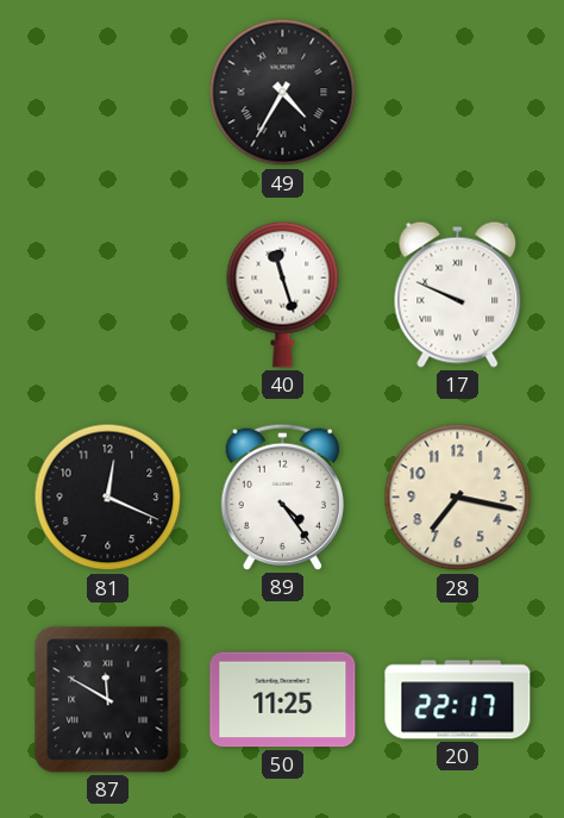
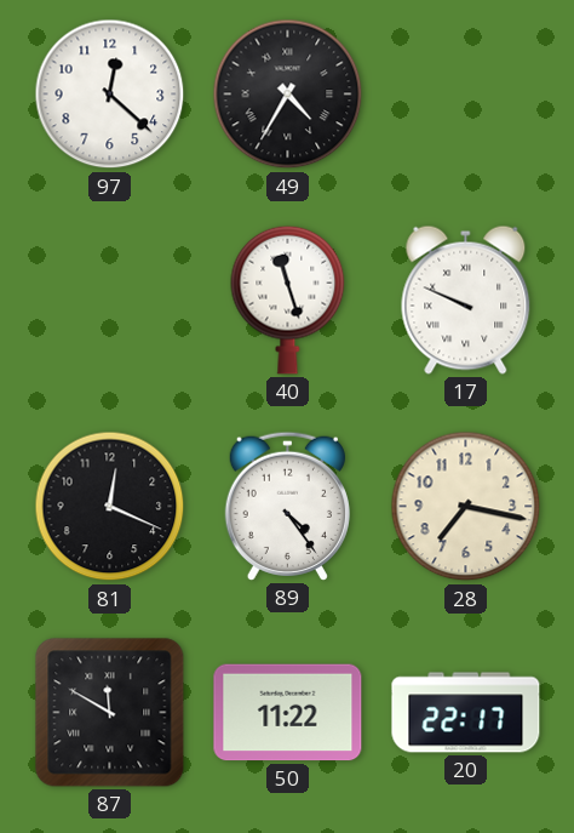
97: none -> 12:22 (110, 95)
50: 11:25 -> 11:22 (288, 713)
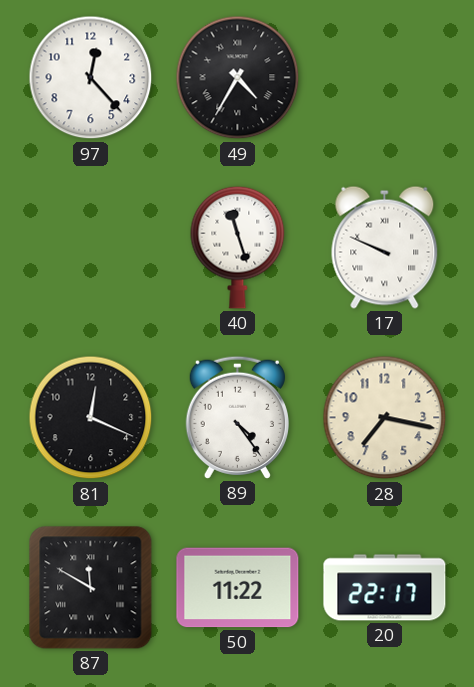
97: 12:22 -> 12:23 (91, 78)
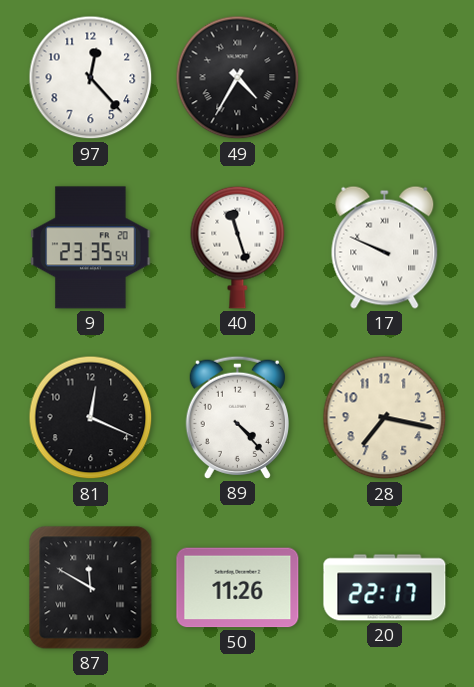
9: none -> 23:35 (91, 248)
89: 4:24 -> 4:23 (237, 417)
50: 11:22 -> 11:26 (238, 588)
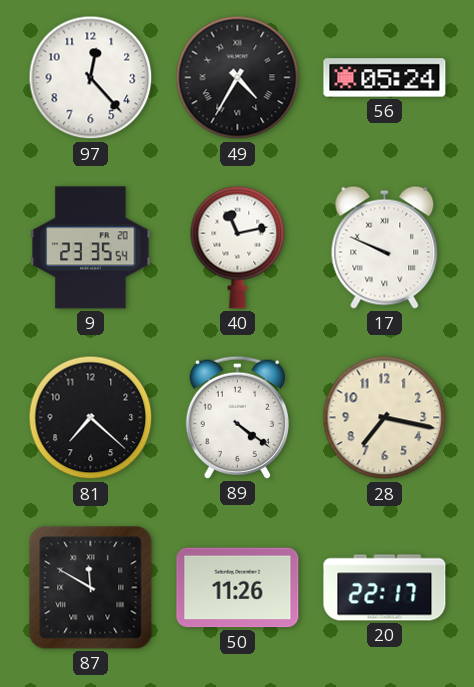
56: none -> 05:24 (385, 78)
40: 11:27 -> 11:13 (238, 247)
81: 12:19 -> 7:22 (91, 418)
89: 4:23 -> 4:21 (237, 417)
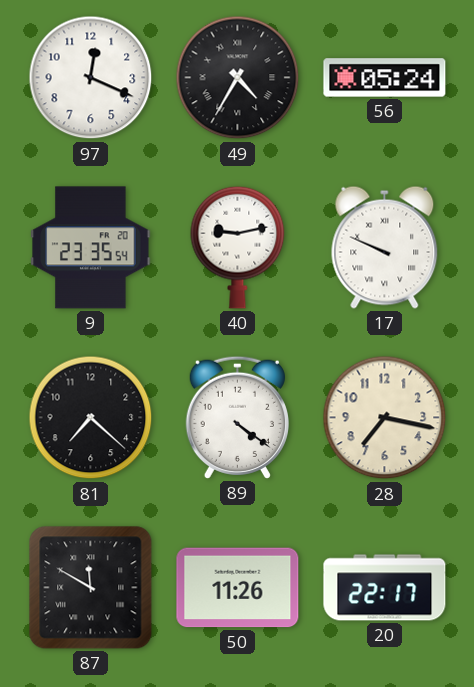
97: 12:23 -> 12:19 (91, 78)
40: 11:13 -> 9:13 (238, 247)
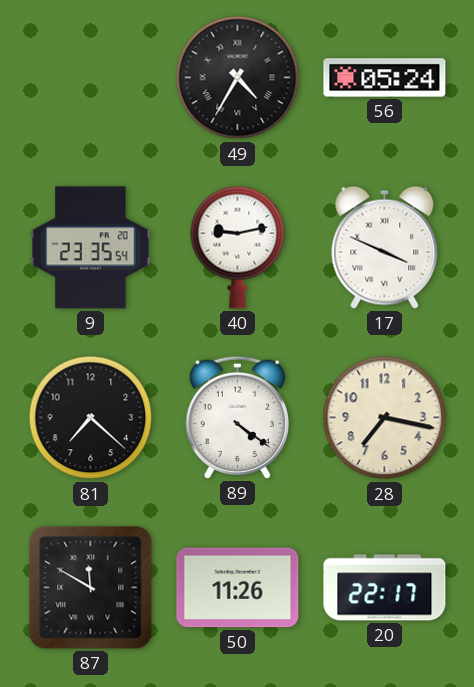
97: 12:19 -> none (91, 78)
17: 9:49 -> 3:49 (385, 247)
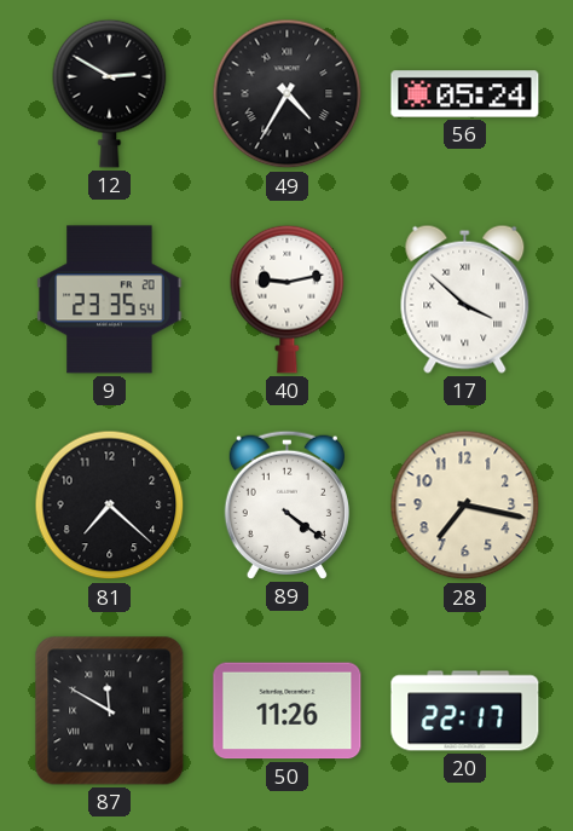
12: none -> 2:50 (110, 93)
17: 3:49 -> 3:52 (465, 299)
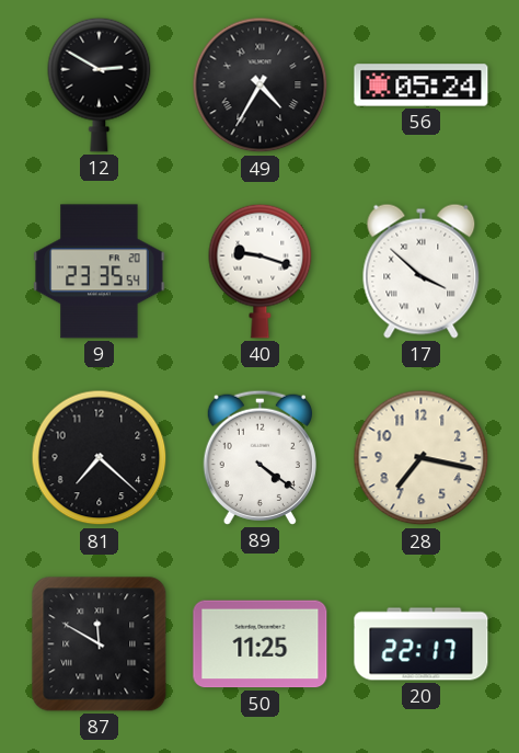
40: 9:13 -> 9:18 (261, 271)
50: 11:26 -> 11:25 (261, 644)
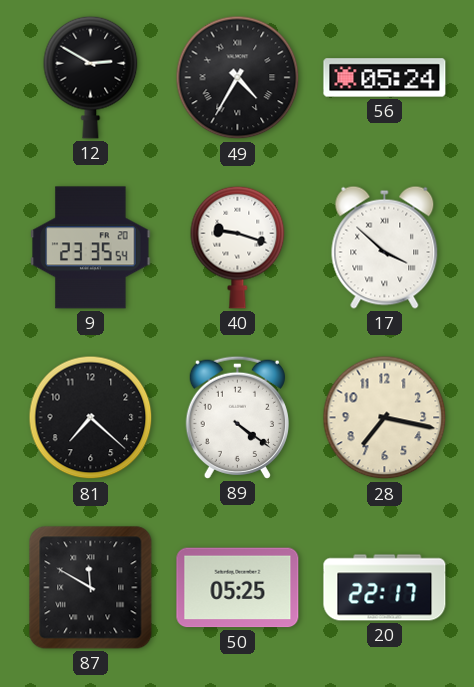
50: 11:25 -> 05:25 (238, 588)
